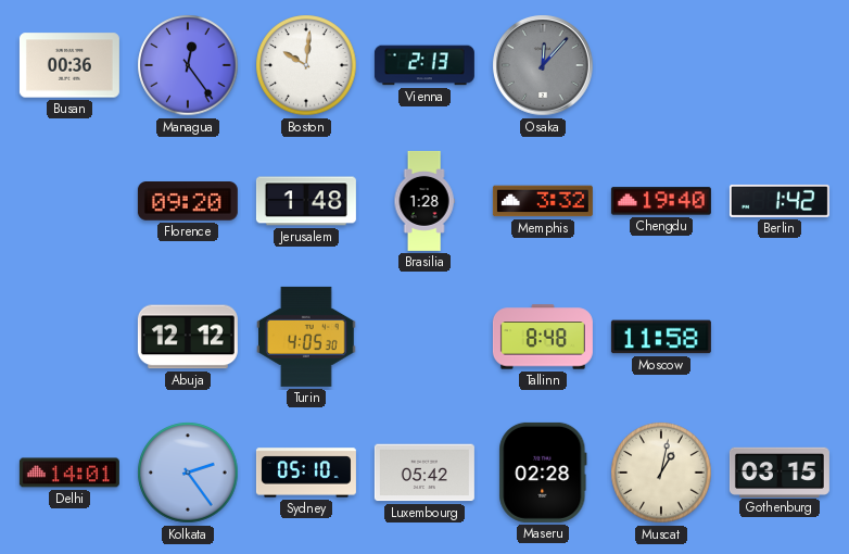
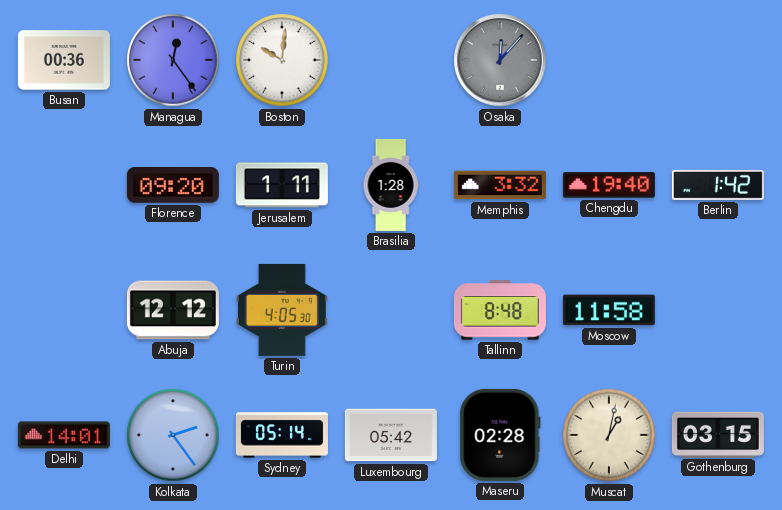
Vienna: 2:13 -> none (424, 65)
Jerusalem: 1:48 -> 1:11 (282, 185)
Sydney: 05:10 -> 05:14 (282, 435)
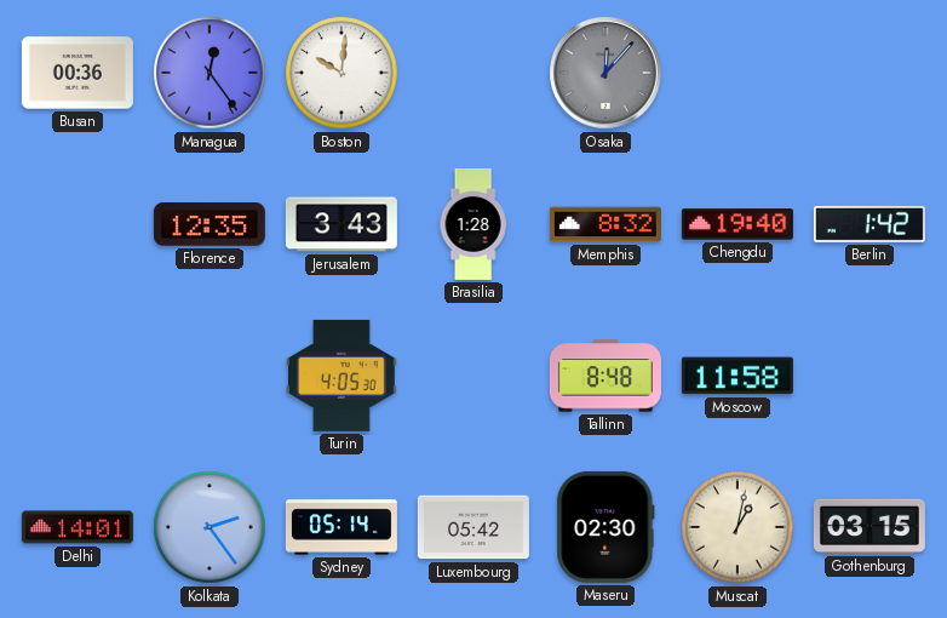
Florence: 09:20 -> 12:35 (210, 225)
Jerusalem: 1:11 -> 3:43 (342, 224)
Memphis: 3:32 -> 8:32 (605, 224)
Abuja: 12:12 -> none (173, 310)
Maseru: 02:28 -> 02:30 (605, 527)
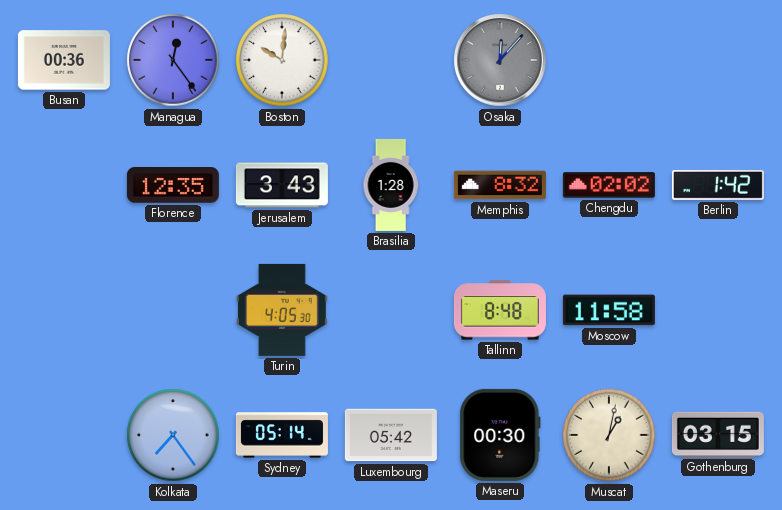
Chengdu: 19:40 -> 02:02 (609, 185)
Delhi: 14:01 -> none (78, 527)
Kolkata: 2:24 -> 7:24 (173, 435)
Maseru: 02:30 -> 00:30 (500, 435)
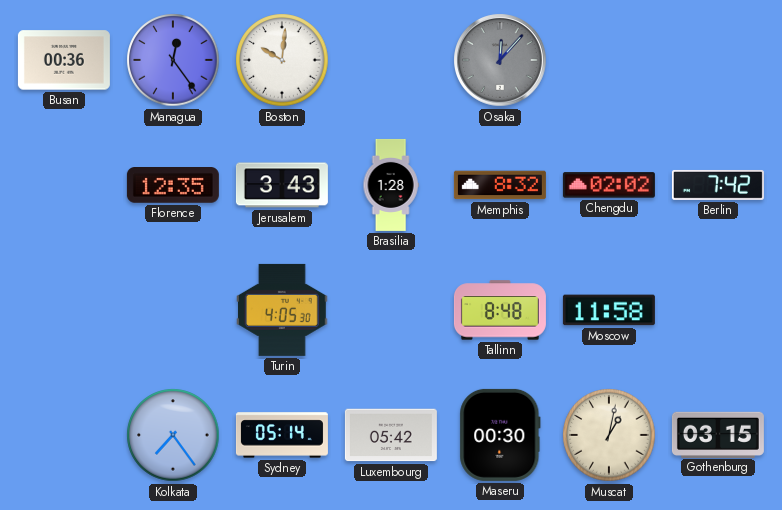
Berlin: 1:42 -> 7:42 (718, 185)
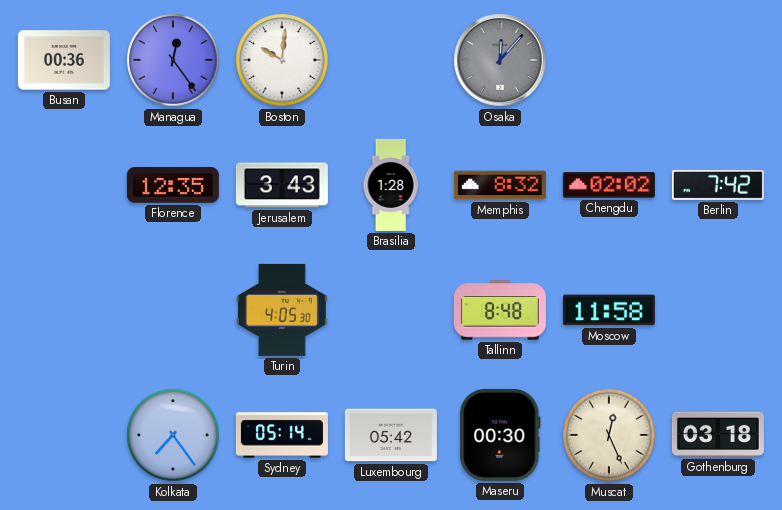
Muscat: 1:02 -> 12:26 (609, 435)
Gothenburg: 03:15 -> 03:18 (718, 434)
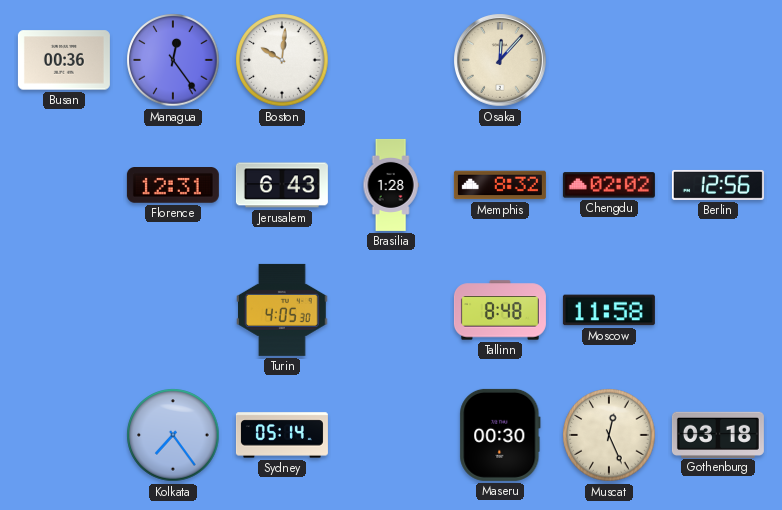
Osaka dial: grey -> cream (500, 60)
Florence: 12:35 -> 12:31 (173, 186)
Jerusalem: 3:43 -> 6:43 (282, 185)
Berlin: 7:42 -> 12:56 (718, 185)
Luxembourg: 05:42 -> none (391, 435)
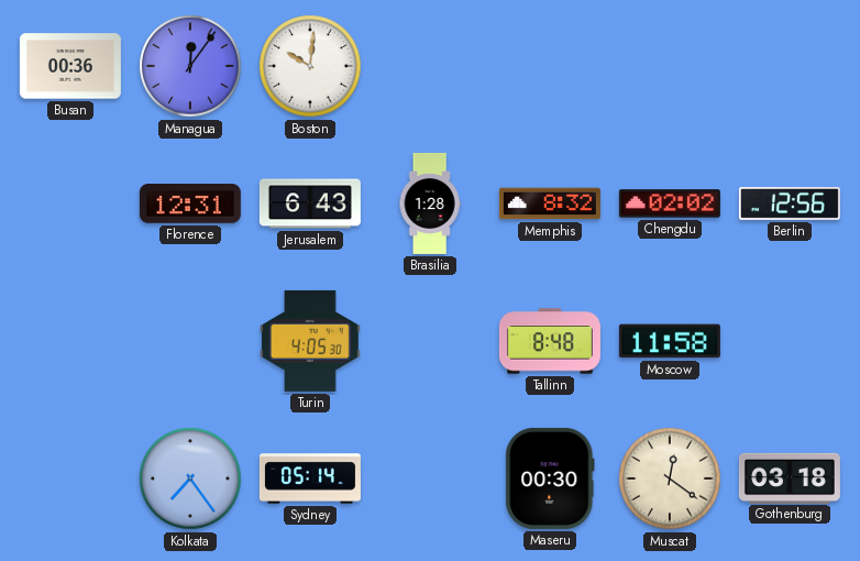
Managua: 12:24 -> 12:06 (190, 66)
Osaka: 12:07 -> none (500, 60)
Muscat: 12:26 -> 12:21 (670, 479)
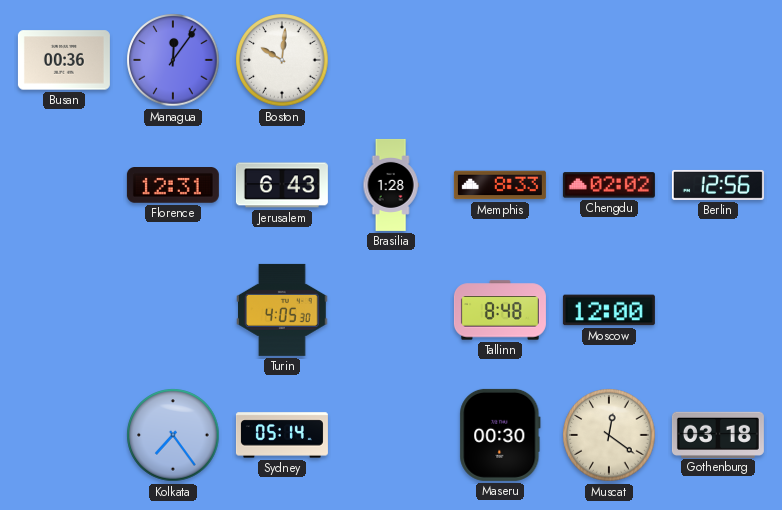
Memphis: 8:32 -> 8:33 (500, 185)
Moscow: 11:58 -> 12:00 (609, 310)
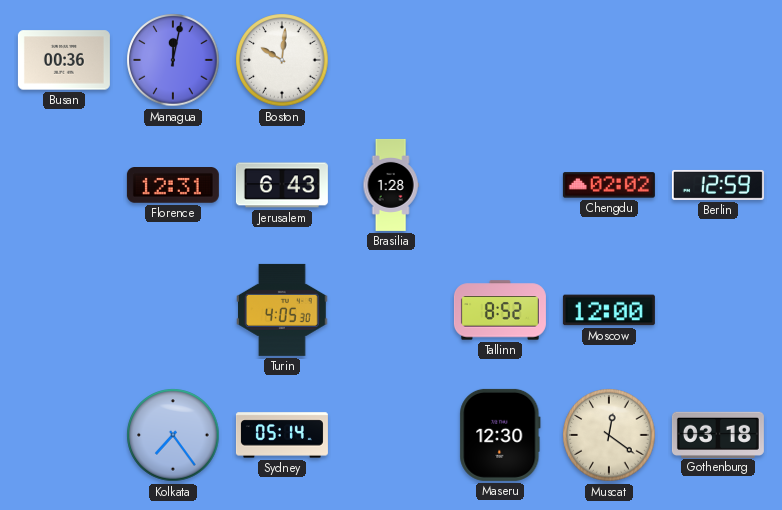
Managua: 12:06 -> 12:02 (173, 60)
Memphis: 8:33 -> none (500, 185)
Berlin: 12:56 -> 12:59 (718, 185)
Tallinn: 8:48 -> 8:52 (500, 310)
Maseru: 00:30 -> 12:30 (500, 435)
